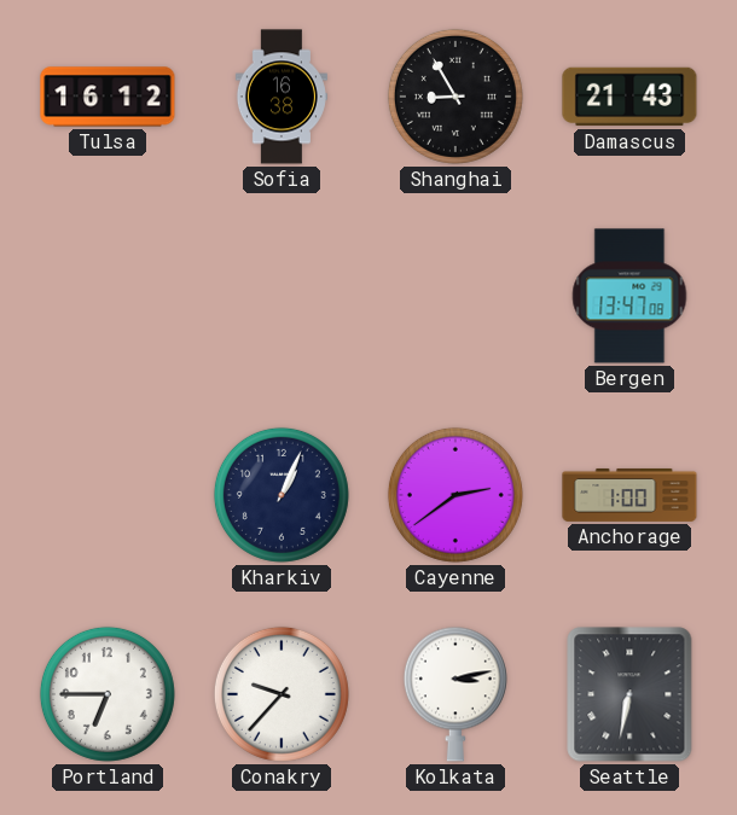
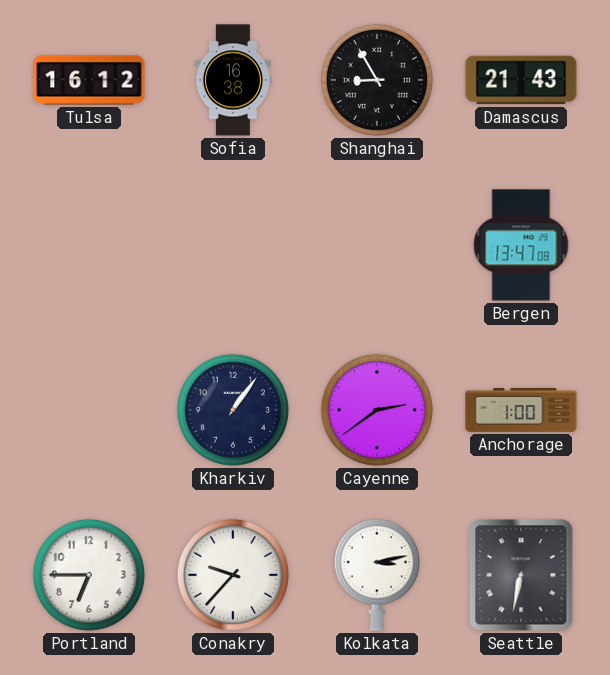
Kharkiv: 1:04 -> 1:06 (233, 410)
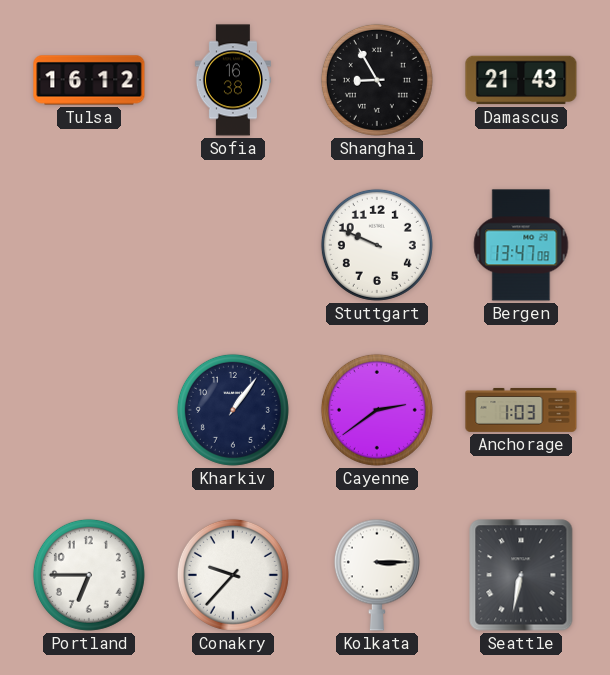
Stuttgart: none -> 9:49 (377, 245)
Anchorage: 1:00 -> 1:03 (521, 410)
Kolkata: 3:13 -> 3:15 (377, 575)
